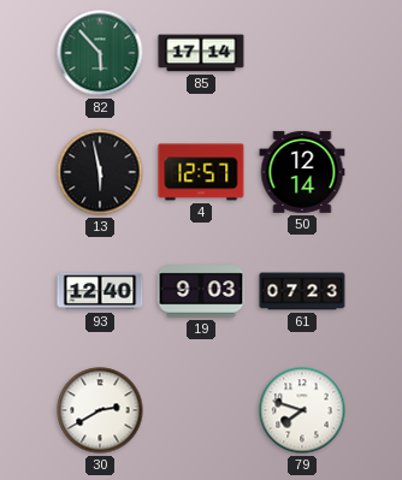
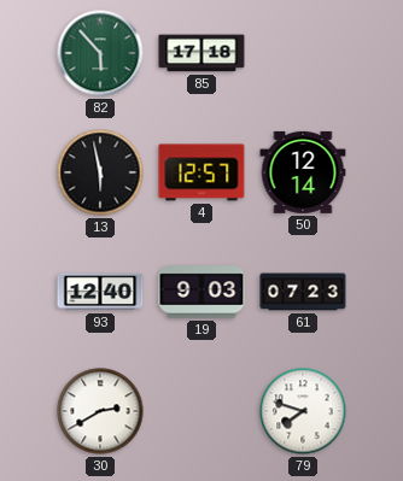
85: 17:14 -> 17:18 (201, 53)
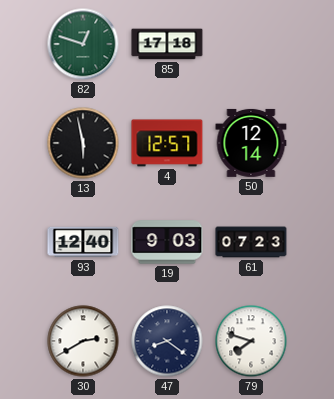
82: 5:53 -> 12:48 (83, 44)
47: none -> 8:21 (167, 341)
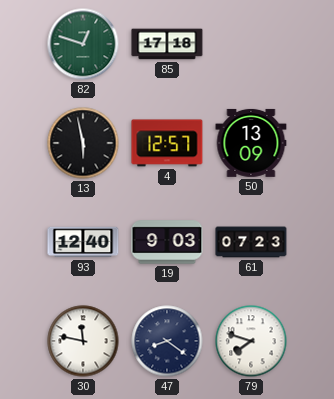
50: 12:14 -> 13:09 (251, 143)
30: 2:40 -> 11:47 (83, 341)
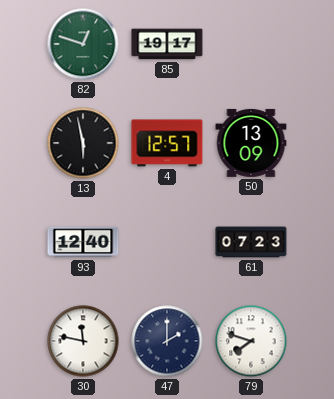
85: 17:18 -> 19:17 (167, 44)
19: 9:03 -> none (167, 242)
47: 8:21 -> 2:00 (167, 341)
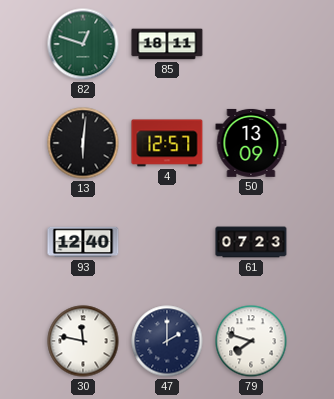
85: 19:17 -> 18:11 (167, 44)
13: 5:58 -> 6:01 (83, 143)
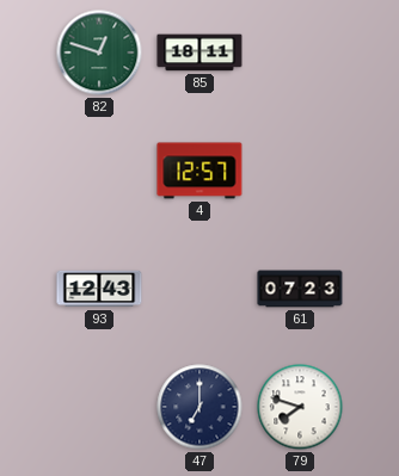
13: 6:01 -> none (83, 143)
50: 13:09 -> none (251, 143)
93: 12:40 -> 12:43 (99, 289)
30: 11:47 -> none (83, 341)
47: 2:00 -> 7:00 (199, 407)
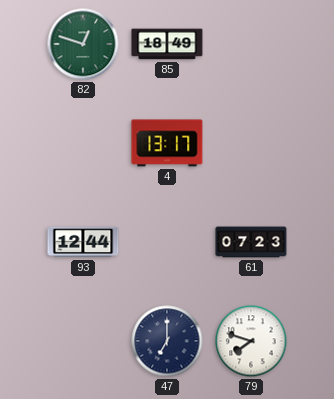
85: 18:11 -> 18:49 (167, 44)
4: 12:57 -> 13:17 (167, 143)
93: 12:43 -> 12:44 (83, 242)
